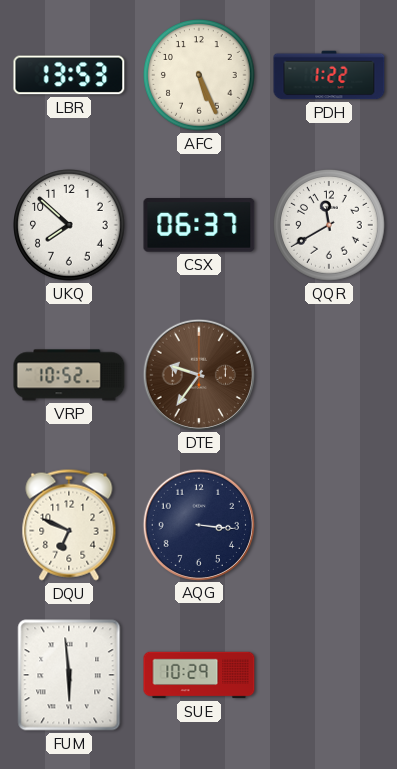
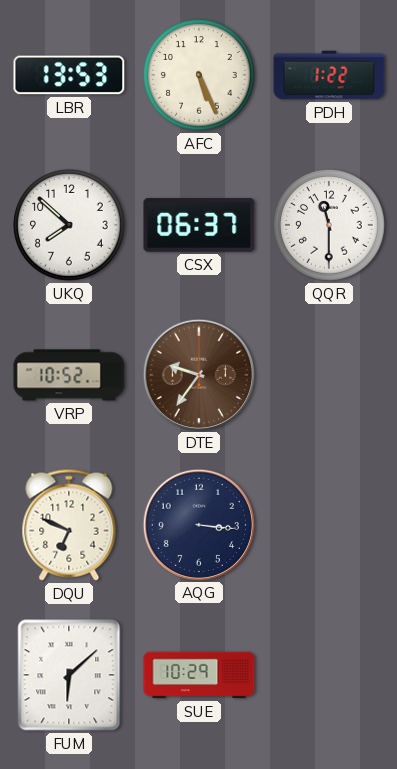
QQR: 11:40 -> 11:30 (330, 226)
FUM: 5:59 -> 6:08 (69, 675)
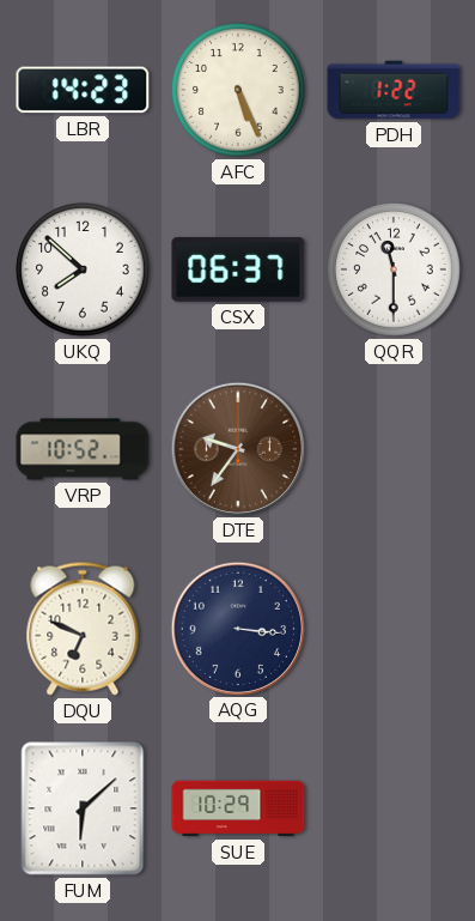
LBR: 13:53 -> 14:23 (83, 90)
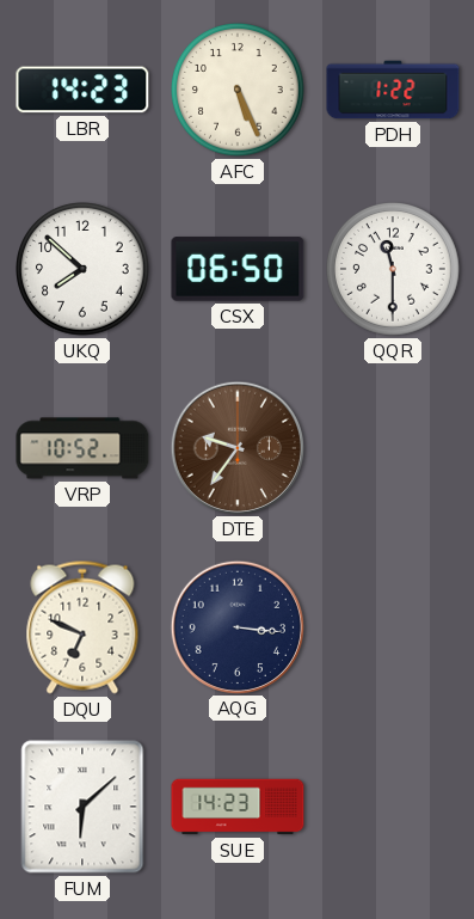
CSX: 06:37 -> 06:50 (238, 269)
SUE: 10:29 -> 14:23 (238, 807)
